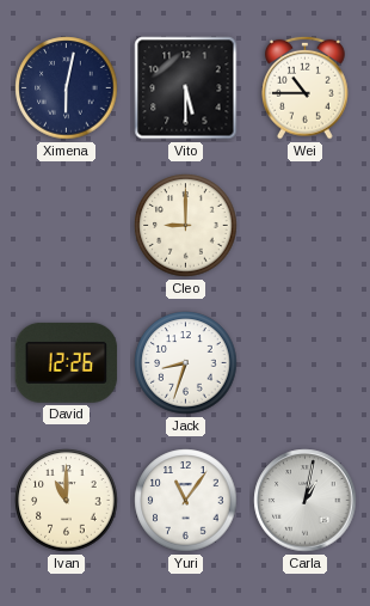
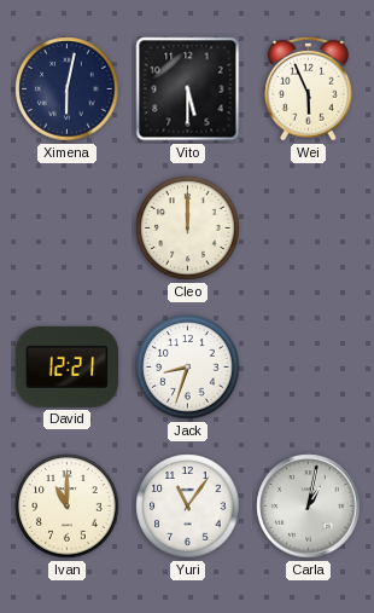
Wei: 10:45 -> 5:56 (309, 88)
Cleo: 9:00 -> 12:00 (188, 229)
David: 12:26 -> 12:21 (68, 366)
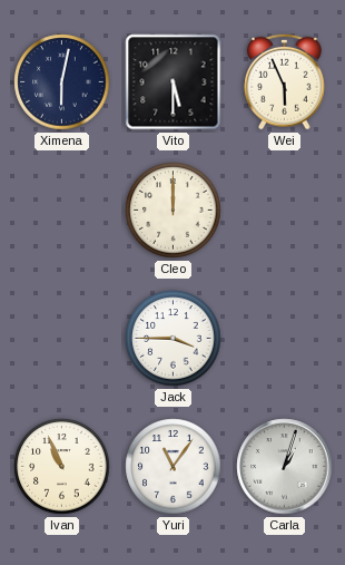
David: 12:21 -> none (68, 366)
Jack: 8:33 -> 3:45 (174, 339)
Ivan: 11:00 -> 10:56 (62, 467)
Carla: 1:02 -> 1:03 (285, 467)
